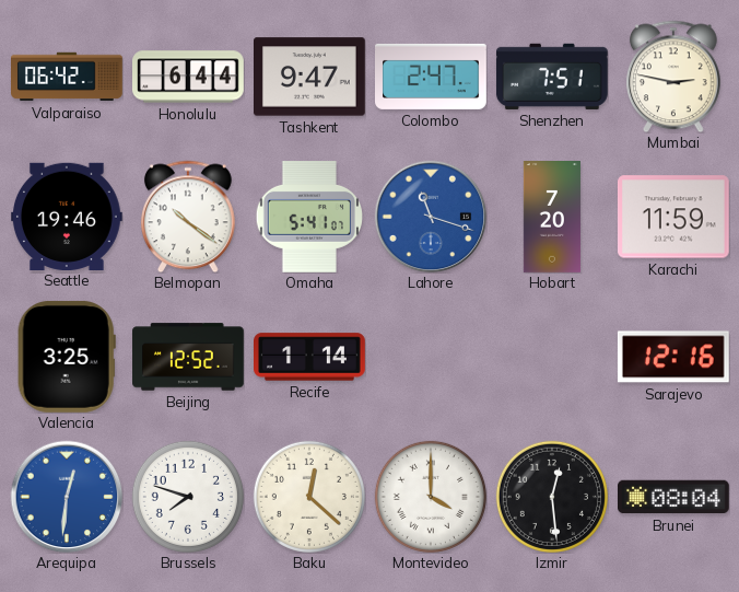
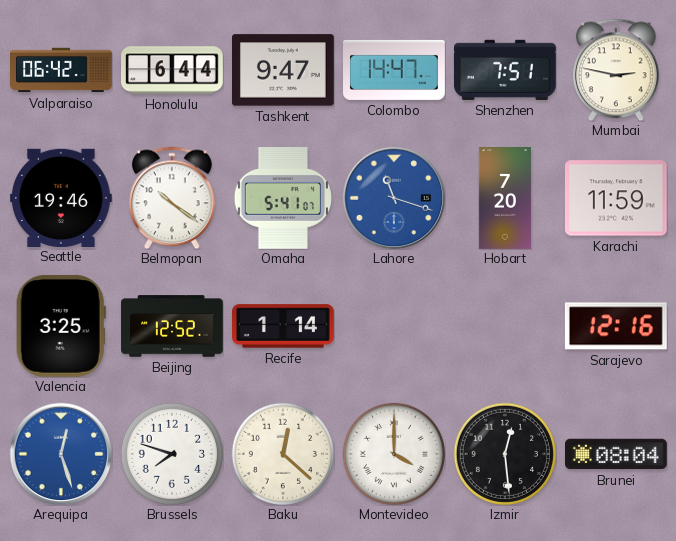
Colombo: 2:47 -> 14:47 (395, 70)
Arequipa: 12:31 -> 12:27 (61, 454)
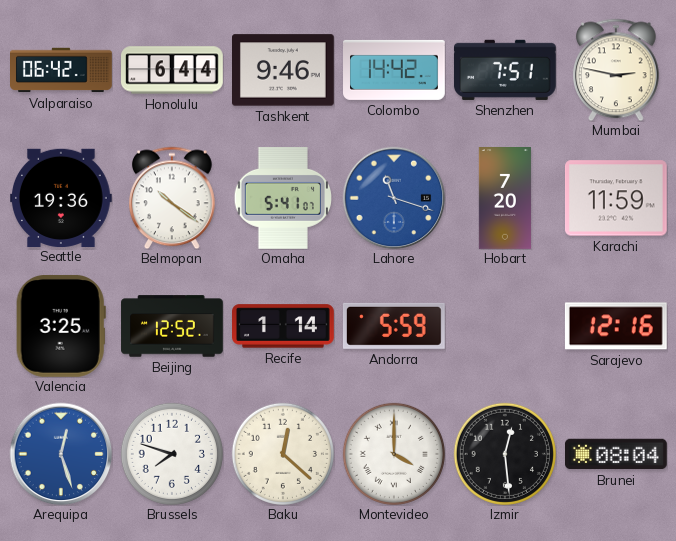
Tashkent: 9:47 -> 9:46 (284, 70)
Colombo: 14:47 -> 14:42 (395, 70)
Seattle: 19:46 -> 19:36 (62, 197)
Andorra: none -> 5:59 (394, 326)
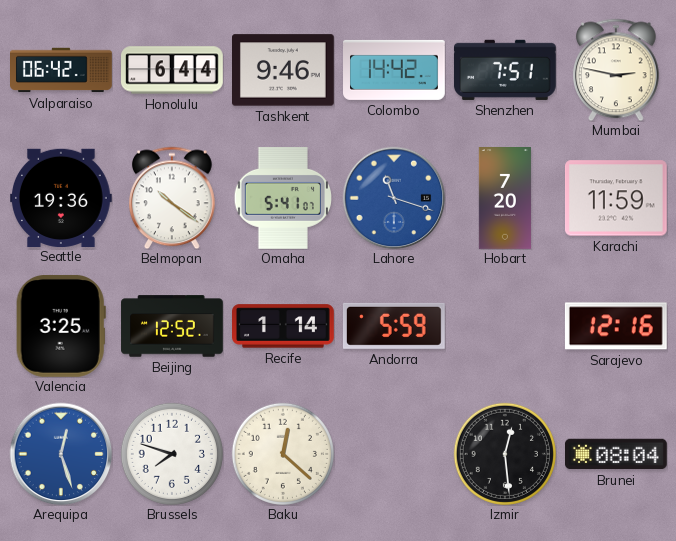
Montevideo: 4:00 -> none (394, 454)
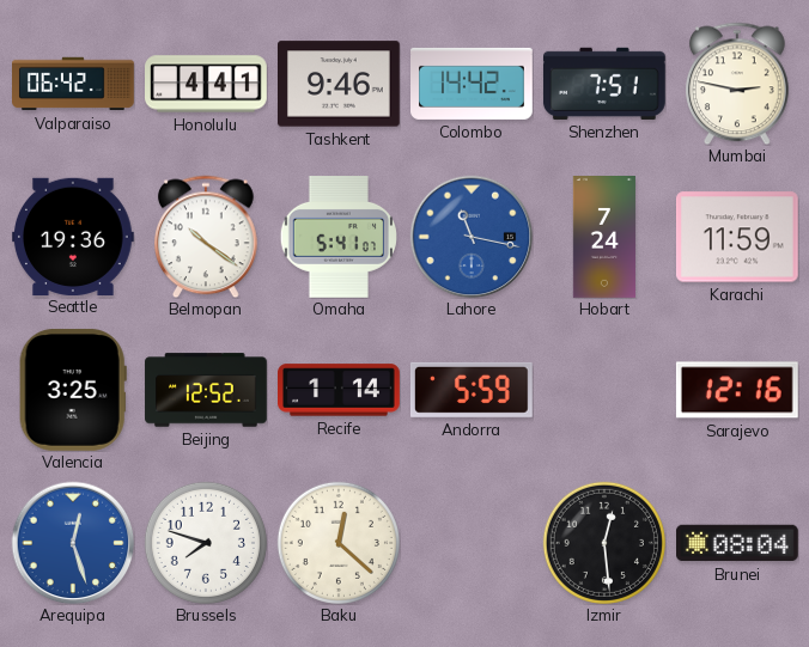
Honolulu: 6:44 -> 4:41 (207, 84)
Lahore: 11:18 -> 11:17 (472, 237)
Hobart: 7:20 -> 7:24 (604, 237)
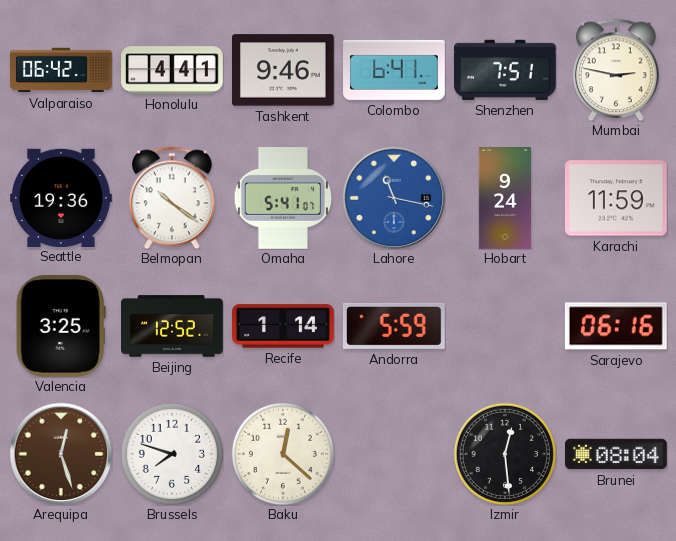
Colombo: 14:42 -> 6:41 (395, 70)
Hobart: 7:24 -> 9:24 (505, 198)
Sarajevo: 12:16 -> 06:16 (616, 326)
Arequipa dial: blue -> brown (61, 454)
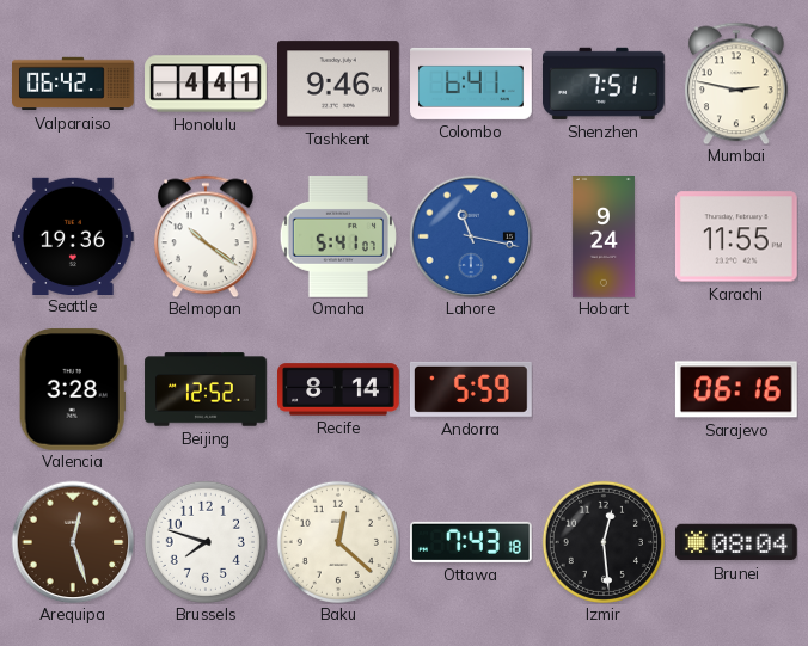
Karachi: 11:59 -> 11:55 (736, 236)
Valencia: 3:25 -> 3:28 (73, 389)
Recife: 1:14 -> 8:14 (339, 389)
Ottawa: none -> 7:43 (471, 542)
